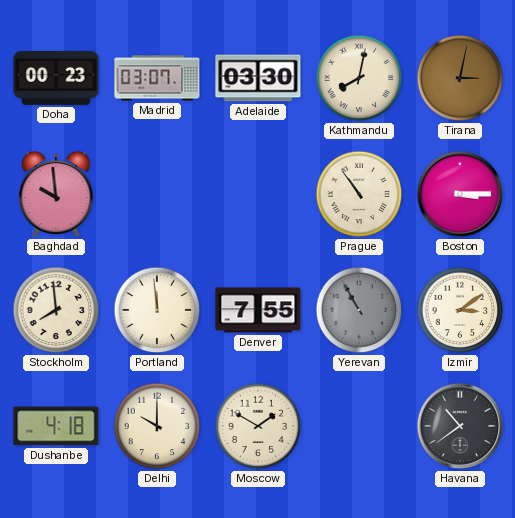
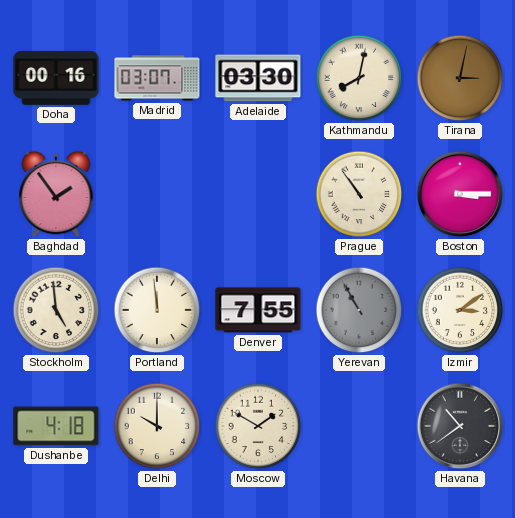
Doha: 00:23 -> 00:16 (56, 78)
Baghdad: 9:59 -> 1:54 (56, 194)
Stockholm: 7:59 -> 4:59 (56, 310)
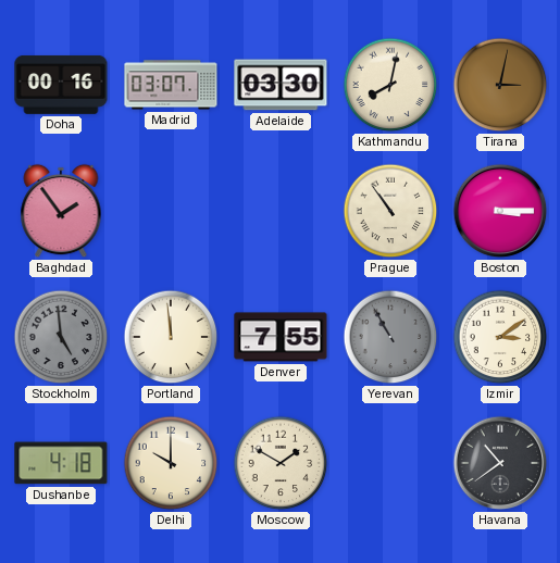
Stockholm dial: cream -> grey (61, 337)
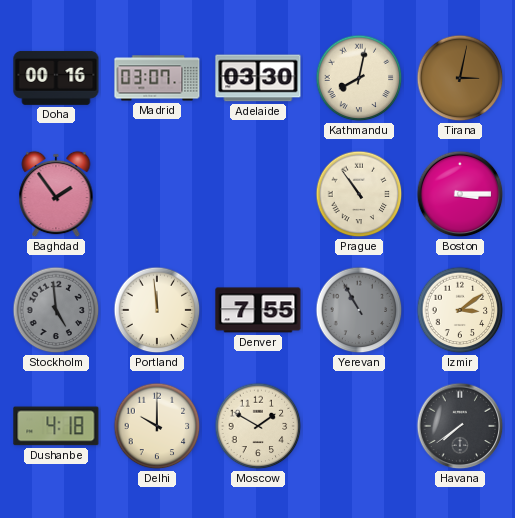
Havana: 10:39 -> 7:39 (460, 426)
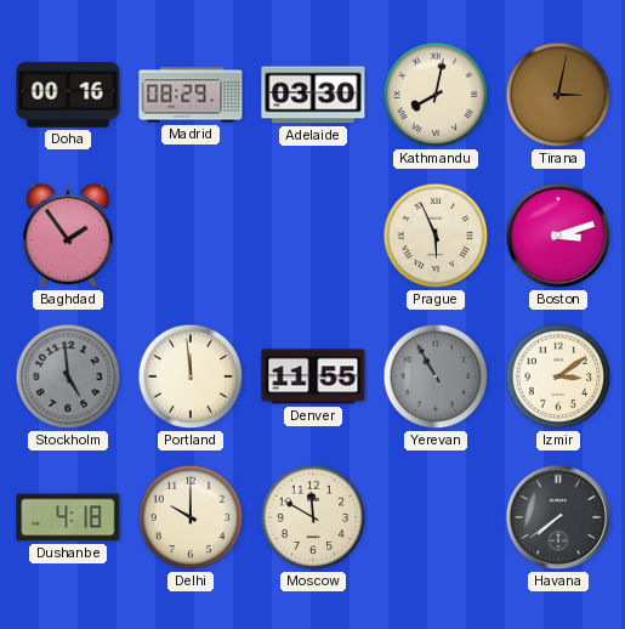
Madrid: 03:07 -> 08:29 (191, 95)
Prague: 10:54 -> 5:56 (436, 236)
Boston: 3:15 -> 3:12 (558, 236)
Denver: 7:55 -> 11:55 (313, 376)
Moscow: 1:50 -> 11:50 (313, 517)
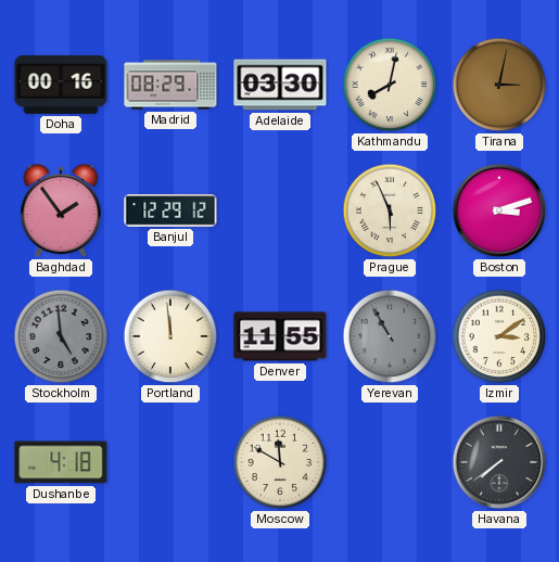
Banjul: none -> 12:29 (170, 210)
Delhi: 10:00 -> none (191, 517)
